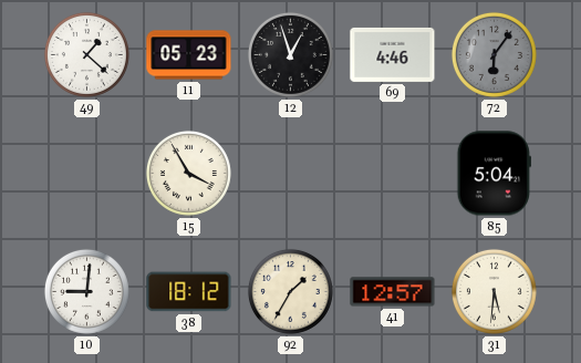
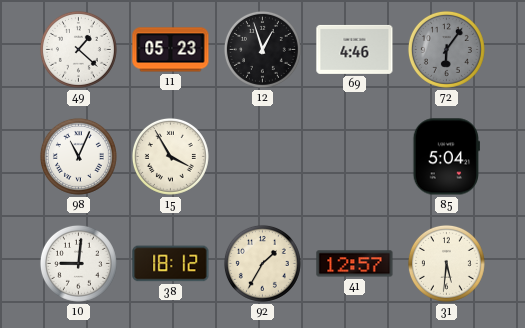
98: none -> 11:04 (78, 156)
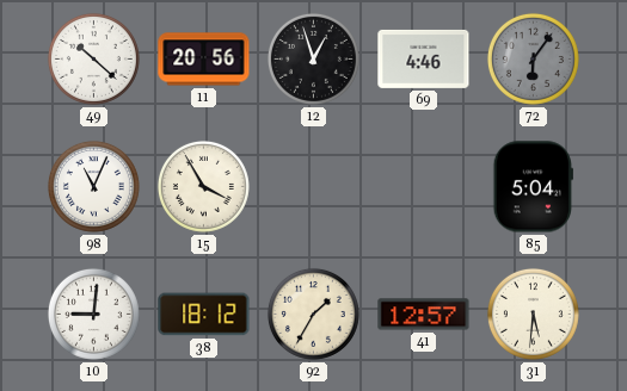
49: 1:22 -> 10:22 (93, 58)
11: 05:23 -> 20:56 (204, 60)
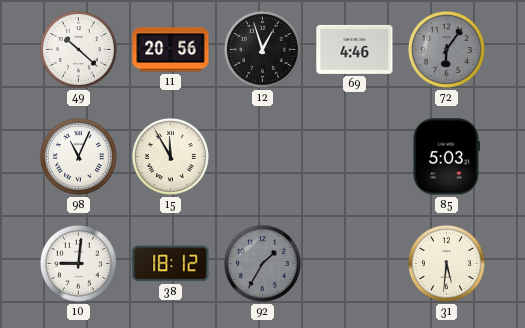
15: 3:55 -> 11:55 (170, 156)
85: 5:04 -> 5:03 (446, 157)
92 dial: cream -> grey (262, 263)
41: 12:57 -> none (424, 315)
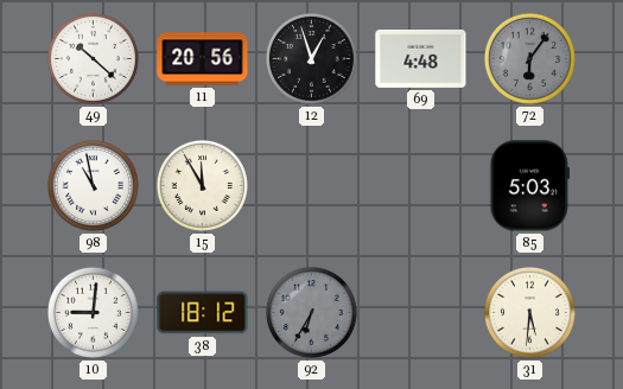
69: 4:46 -> 4:48 (421, 58)
98: 11:04 -> 10:58 (93, 185)
92: 1:35 -> 6:35 (311, 312)
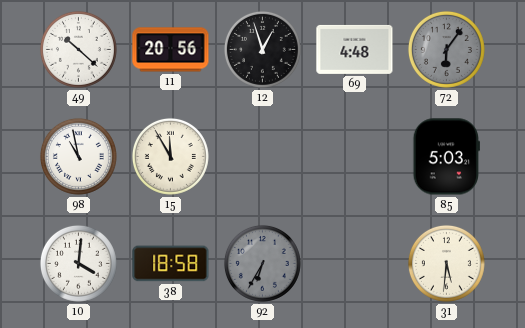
10: 9:01 -> 4:01 (78, 263)
38: 18:12 -> 18:58 (171, 264)
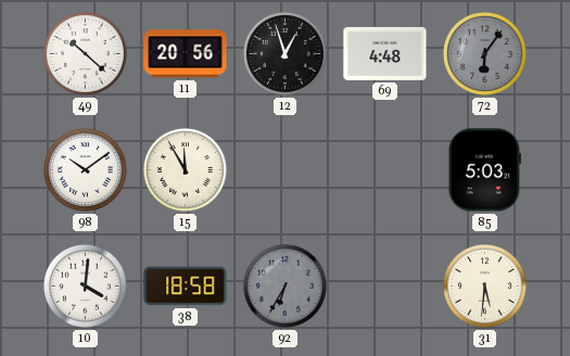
98: 10:58 -> 10:09 (85, 169)
